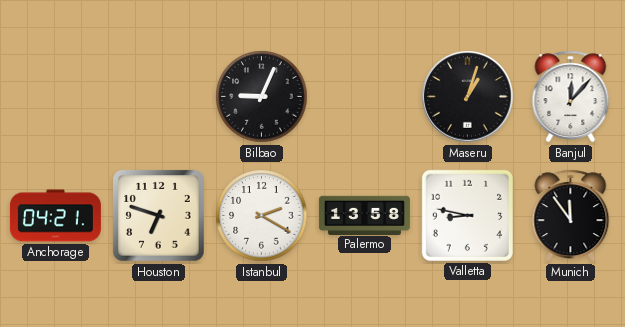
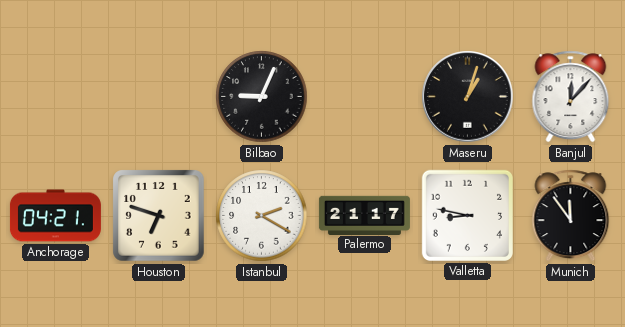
Palermo: 13:58 -> 21:17 (364, 215)
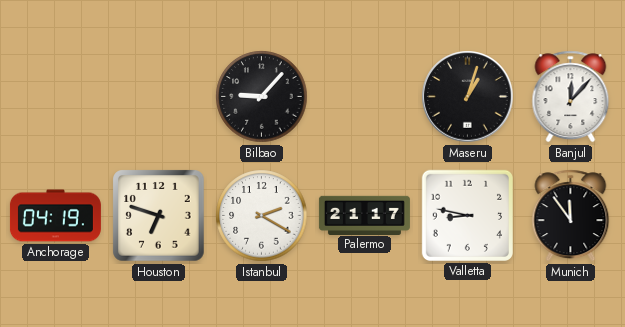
Bilbao: 9:04 -> 9:07 (262, 97)
Anchorage: 04:21 -> 04:19 (55, 216)
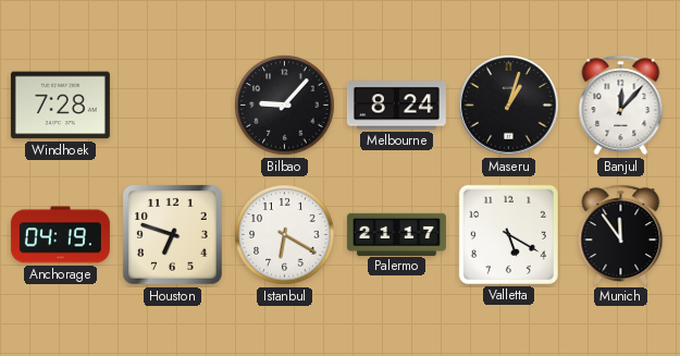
Windhoek: none -> 7:28 (60, 106)
Melbourne: none -> 8:24 (396, 106)
Istanbul: 2:20 -> 6:20 (285, 235)
Valletta: 8:47 -> 5:20 (508, 234)
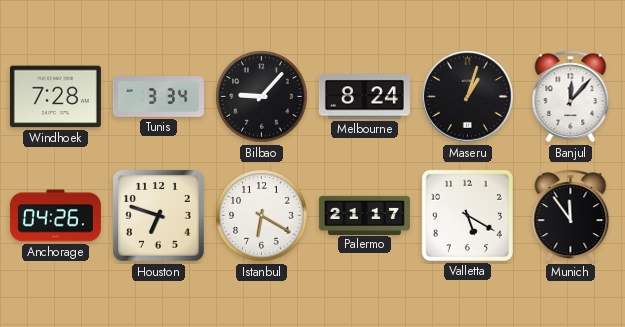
Tunis: none -> 3:34 (158, 97)
Anchorage: 04:19 -> 04:26 (55, 216)
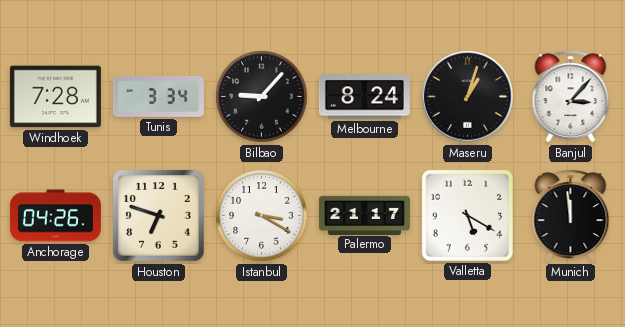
Banjul: 12:07 -> 3:07 (571, 97)
Istanbul: 6:20 -> 3:20 (262, 216)
Munich: 11:54 -> 11:59 (571, 216)
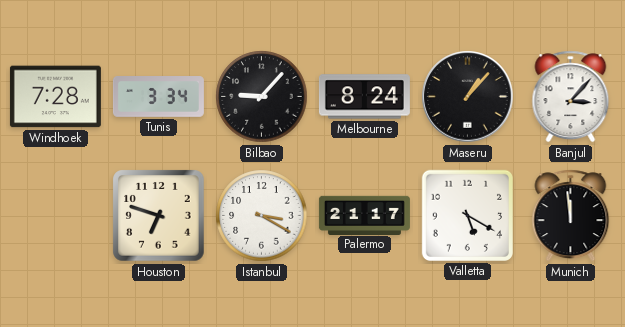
Maseru: 1:03 -> 1:07 (468, 97)
Anchorage: 04:26 -> none (55, 216)
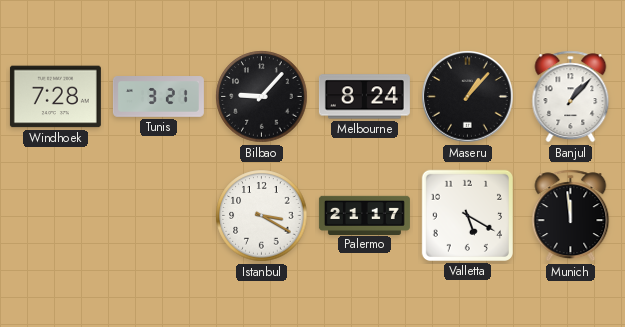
Tunis: 3:34 -> 3:21 (158, 97)
Banjul: 3:07 -> 1:07 (571, 97)
Houston: 6:48 -> none (159, 216)
